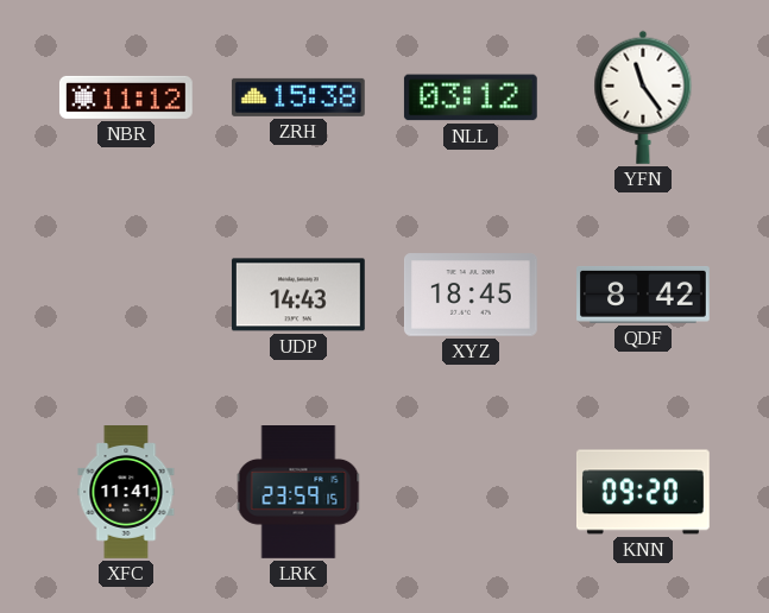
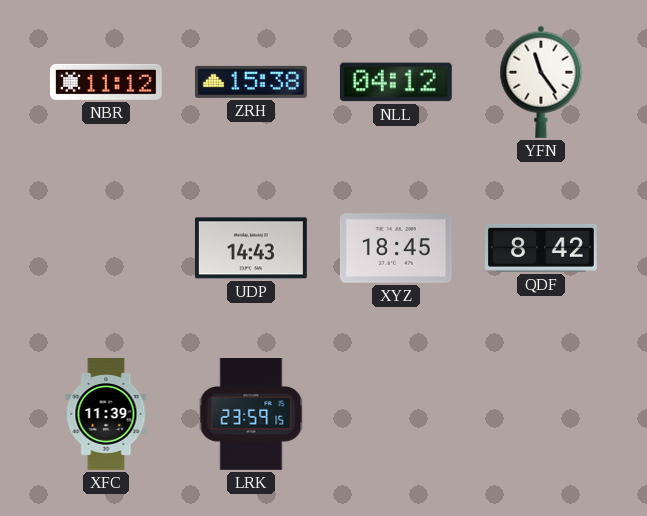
NLL: 03:12 -> 04:12 (396, 82)
XFC: 11:41 -> 11:39 (106, 415)
KNN: 09:20 -> none (643, 492)
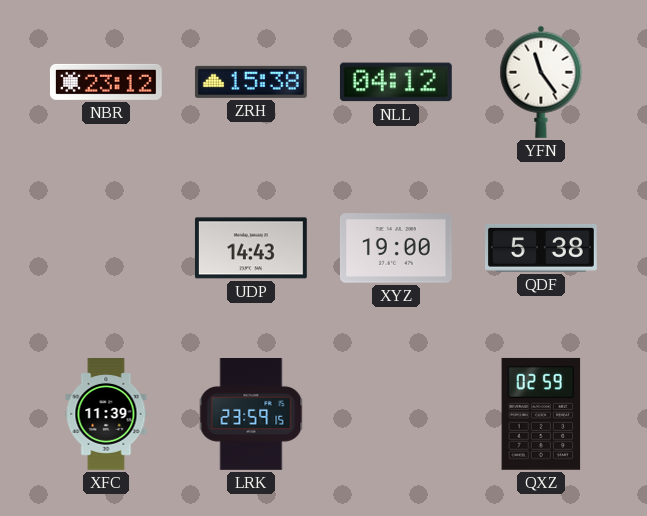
NBR: 11:12 -> 23:12 (106, 82)
XYZ: 18:45 -> 19:00 (396, 248)
QDF: 8:42 -> 5:38 (542, 248)
QXZ: none -> 02:59 (541, 414)
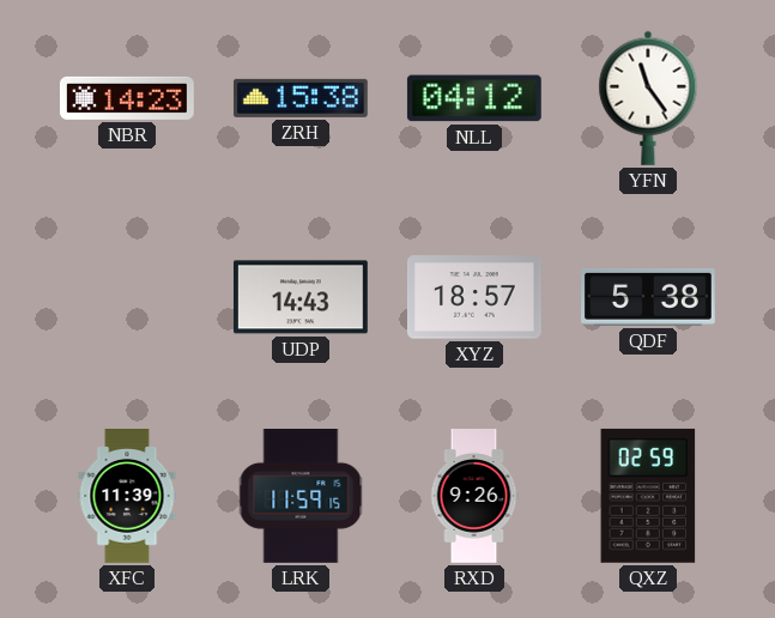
NBR: 23:12 -> 14:23 (127, 98)
XYZ: 19:00 -> 18:57 (474, 297)
LRK: 23:59 -> 11:59 (301, 497)
RXD: none -> 9:26 (474, 497)
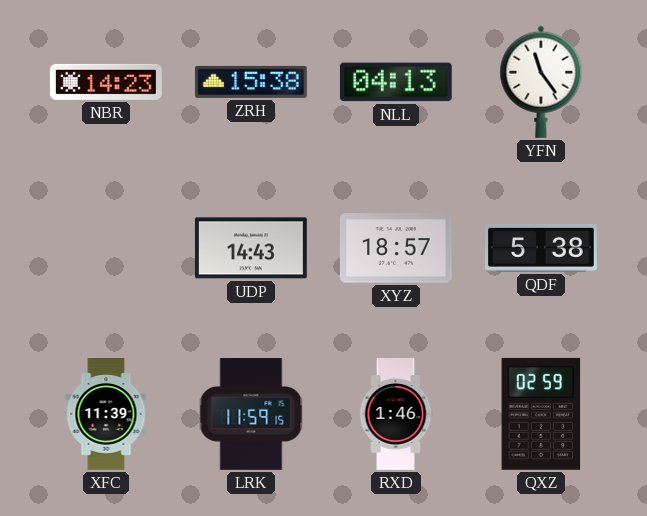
NLL: 04:12 -> 04:13 (396, 82)
RXD: 9:26 -> 1:46 (396, 415)
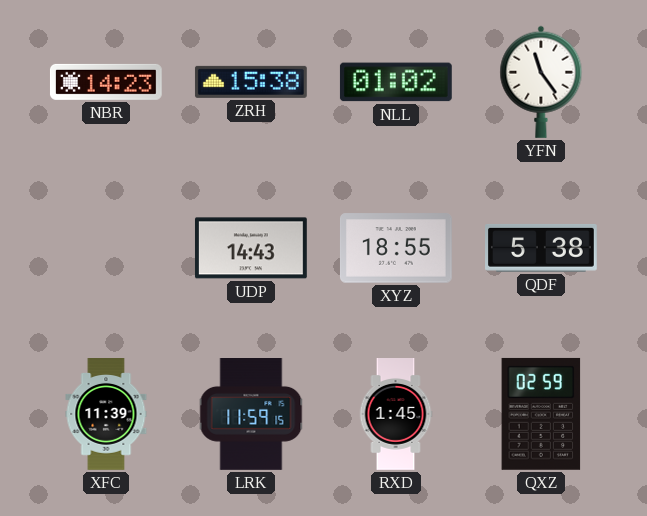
NLL: 04:13 -> 01:02 (396, 82)
XYZ: 18:57 -> 18:55 (396, 248)
RXD: 1:46 -> 1:45 (396, 415)
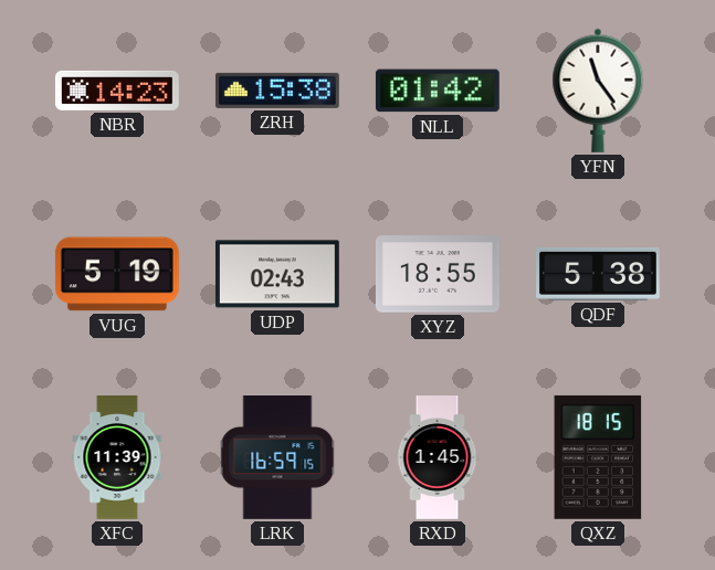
NLL: 01:02 -> 01:42 (438, 91)
VUG: none -> 5:19 (117, 274)
UDP: 14:43 -> 02:43 (277, 274)
LRK: 11:59 -> 16:59 (277, 458)
QXZ: 02:59 -> 18:15 (598, 457)
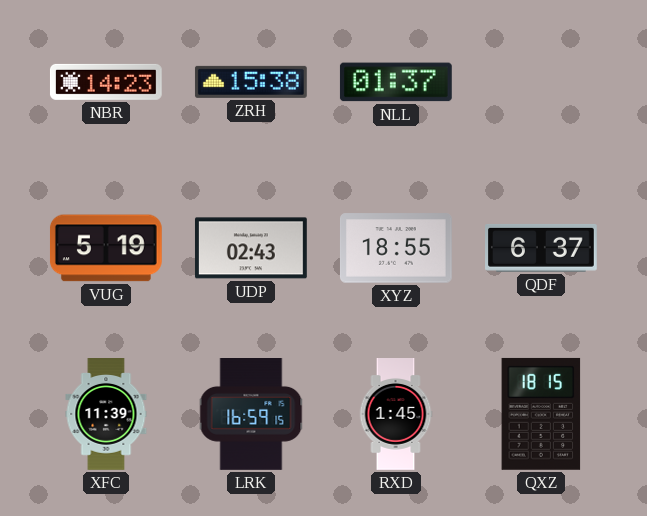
NLL: 01:42 -> 01:37 (396, 82)
YFN: 11:24 -> none (598, 91)
QDF: 5:38 -> 6:37 (542, 248)
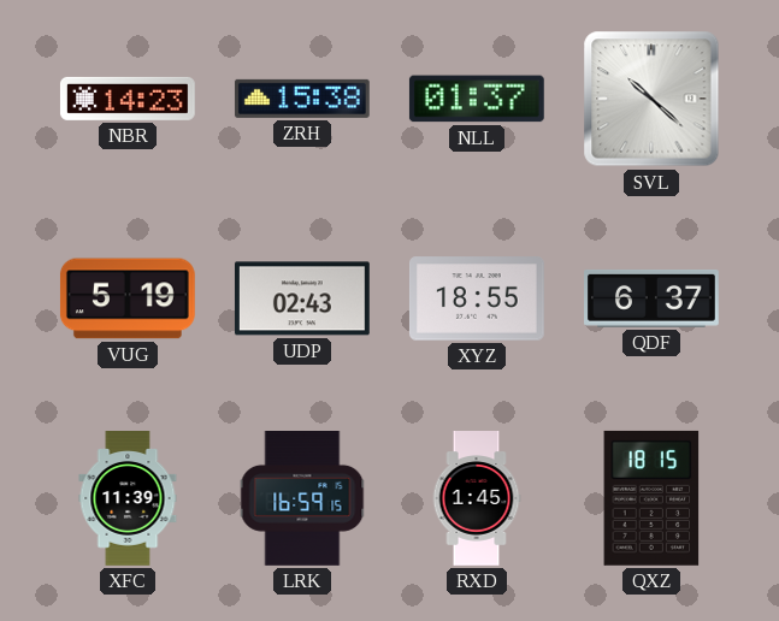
SVL: none -> 10:22 (651, 99)
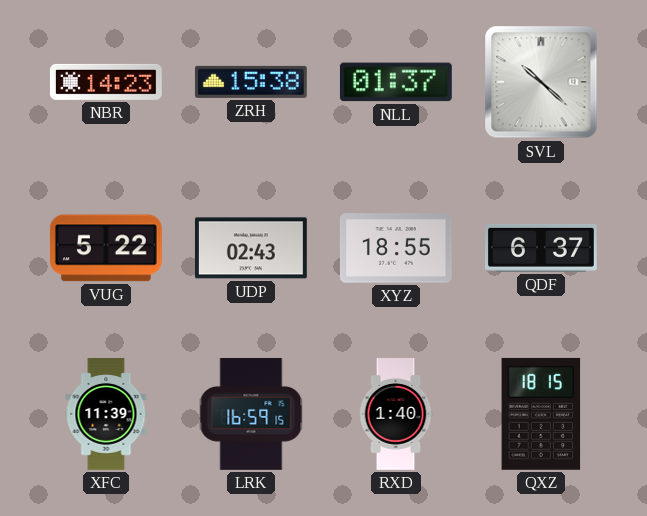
VUG: 5:19 -> 5:22 (106, 248)
RXD: 1:45 -> 1:40 (396, 415)
